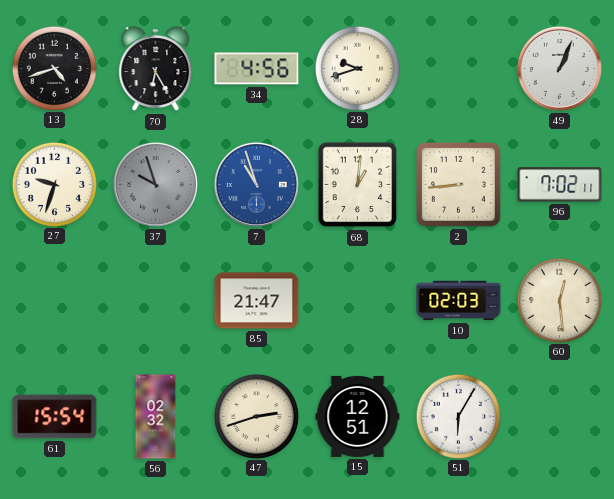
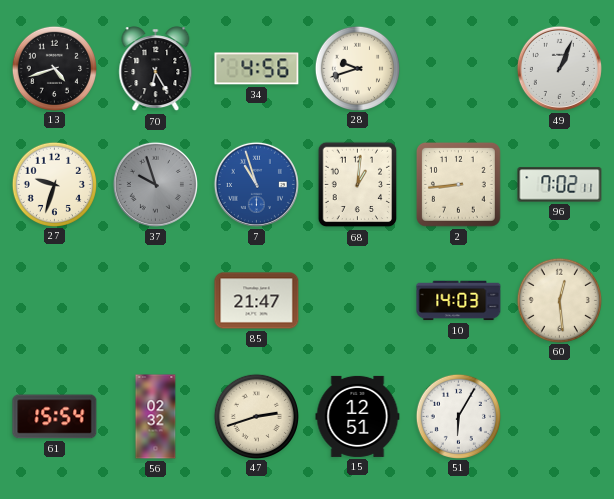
10: 02:03 -> 14:03 (459, 301)
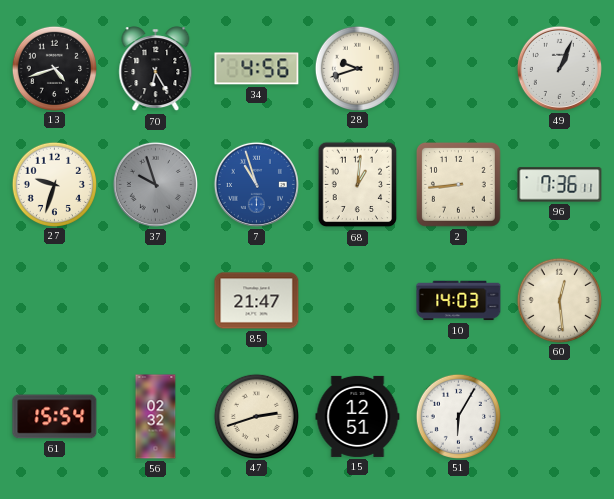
96: 7:02 -> 7:36 (560, 185)
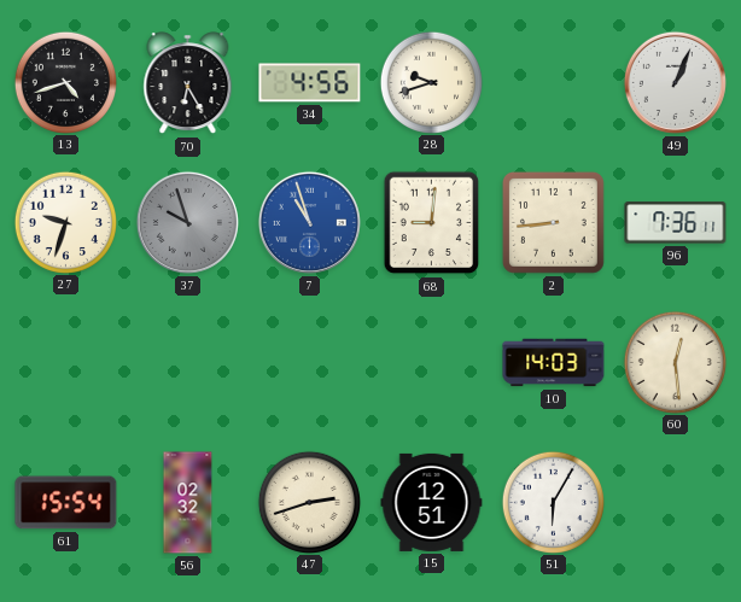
68: 1:01 -> 9:01 (432, 223)
85: 21:47 -> none (257, 301)
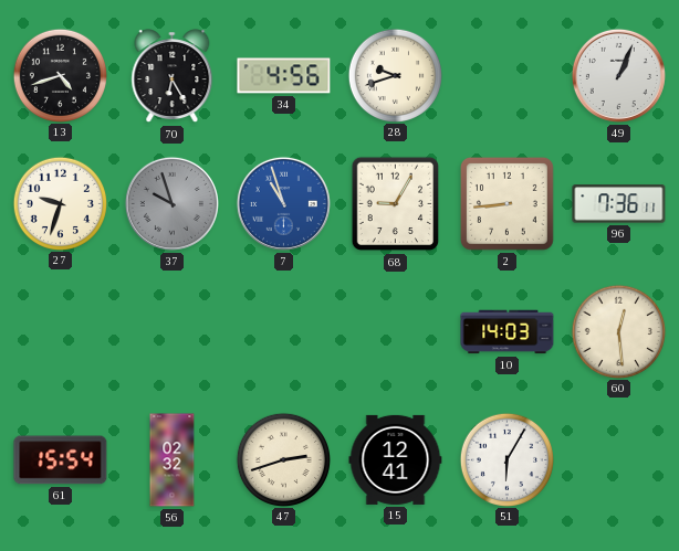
68: 9:01 -> 9:05 (396, 204)
15: 12:51 -> 12:41 (396, 459)
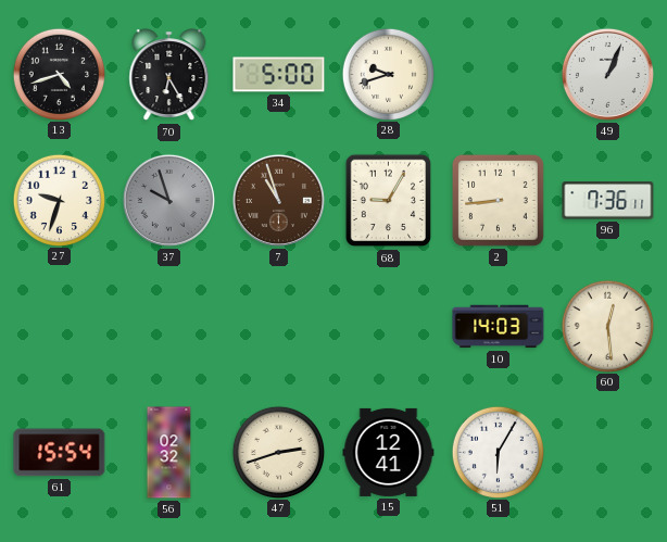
34: 4:56 -> 5:00 (279, 75)
7 dial: blue -> brown (278, 200)
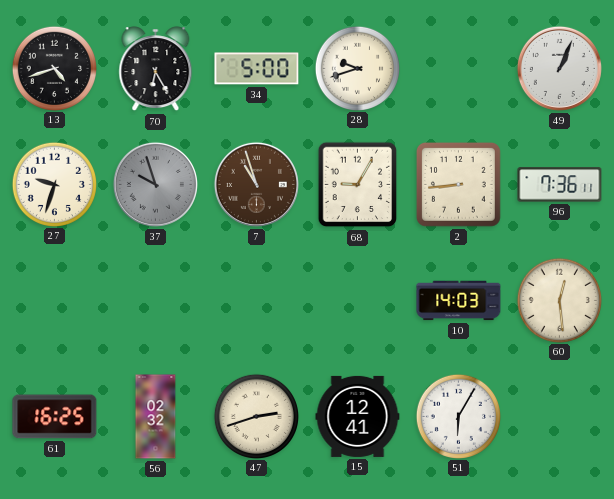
61: 15:54 -> 16:25 (55, 417)
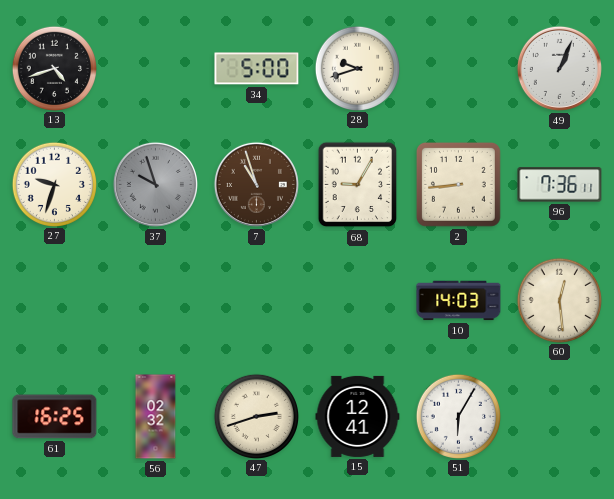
70: 6:25 -> none (156, 69)
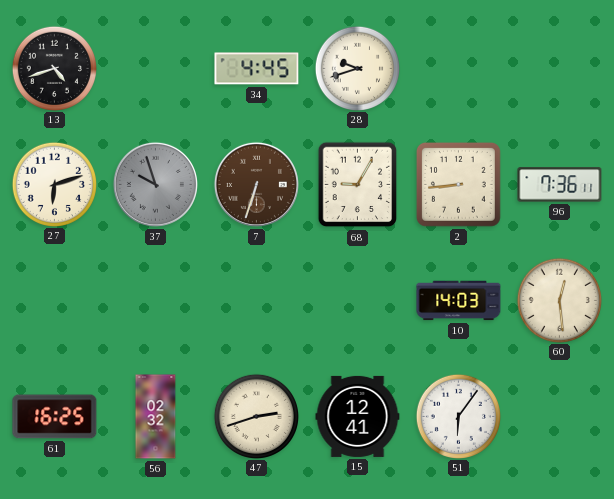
34: 5:00 -> 4:45 (257, 69)
49: 1:04 -> none (559, 68)
27: 9:33 -> 6:12 (54, 184)
7: 10:57 -> 6:33 (256, 184)
51: 6:05 -> 6:06 (458, 416)
